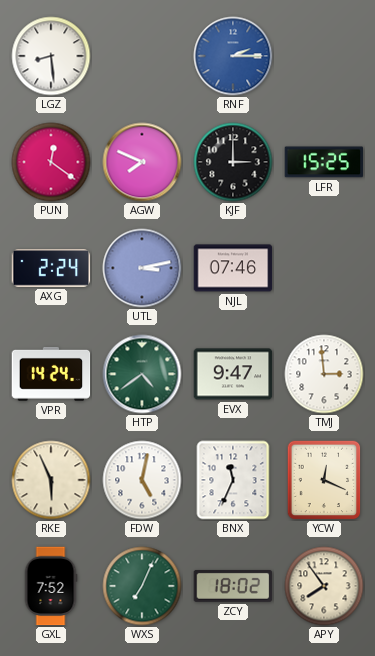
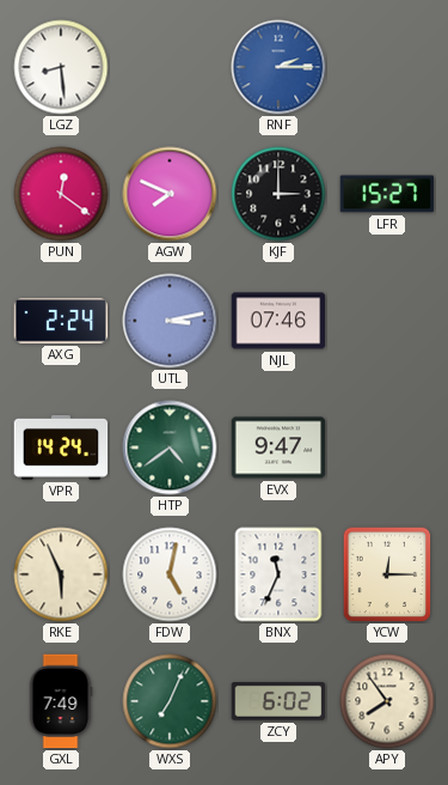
LFR: 15:25 -> 15:27 (387, 194)
TMJ: 2:59 -> none (324, 374)
YCW: 12:19 -> 12:15 (387, 574)
GXL: 7:52 -> 7:49 (61, 701)
ZCY: 18:02 -> 6:02 (278, 701)
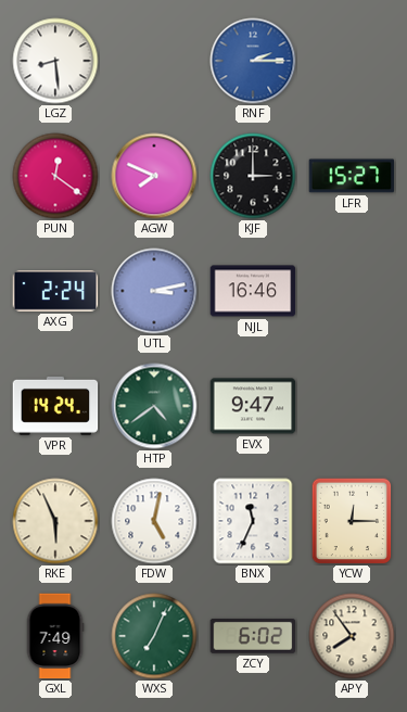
NJL: 07:46 -> 16:46 (253, 291)
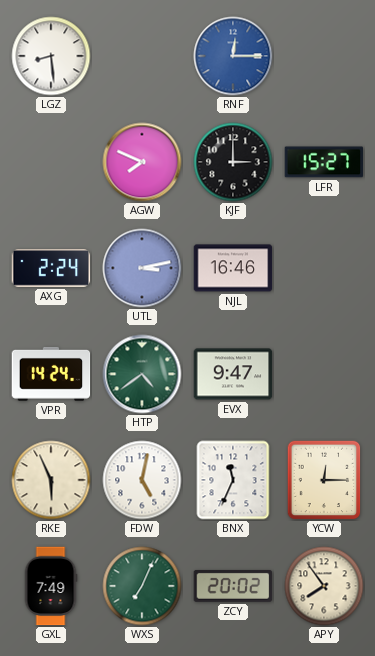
RNF: 2:15 -> 12:15 (233, 56)
PUN: 12:21 -> none (55, 176)
ZCY: 6:02 -> 20:02 (233, 586)
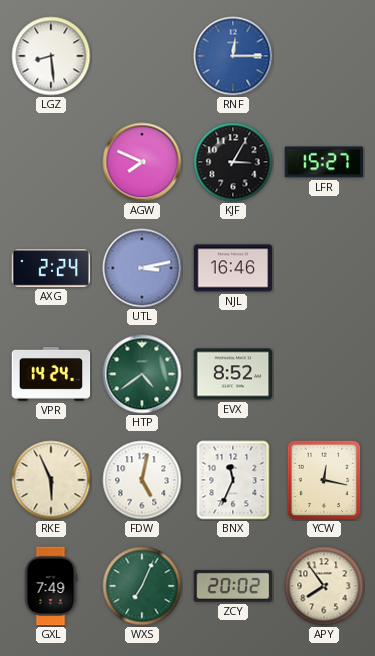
KJF: 3:00 -> 3:05 (233, 162)
EVX: 9:47 -> 8:52 (233, 374)
YCW: 12:15 -> 12:17 (324, 480)
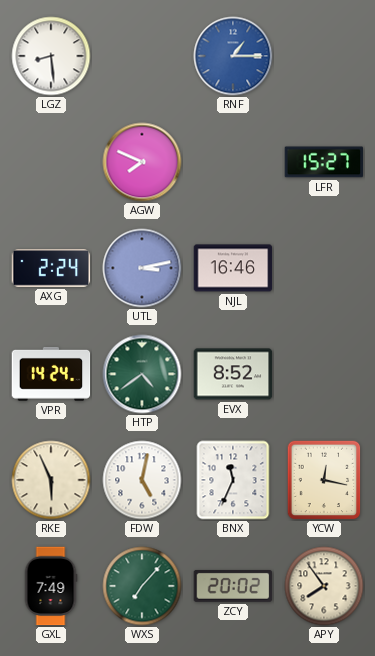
RNF: 12:15 -> 1:15 (233, 56)
KJF: 3:05 -> none (233, 162)
WXS: 7:04 -> 7:07 (142, 586)
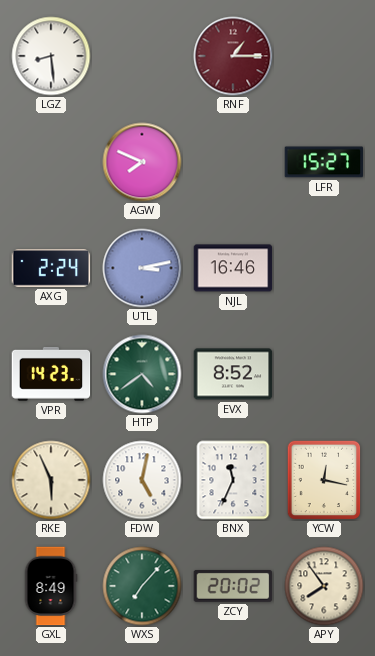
RNF dial: blue -> burgundy (233, 56)
VPR: 14:24 -> 14:23 (51, 374)
GXL: 7:49 -> 8:49 (51, 586)
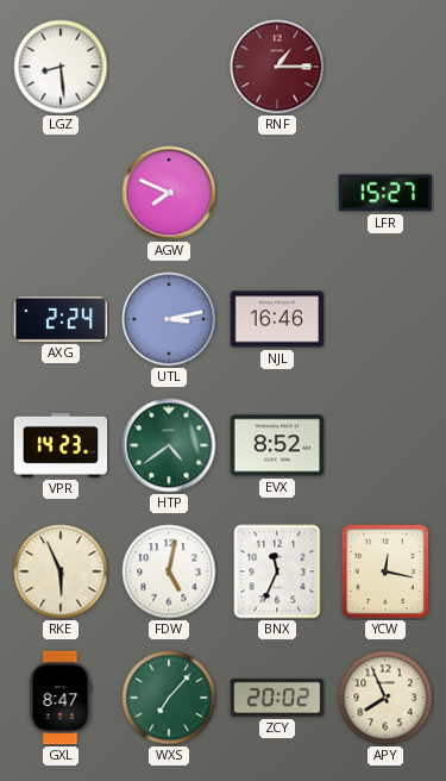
GXL: 8:49 -> 8:47 (61, 698)
APY: 7:54 -> 7:56 (385, 698)
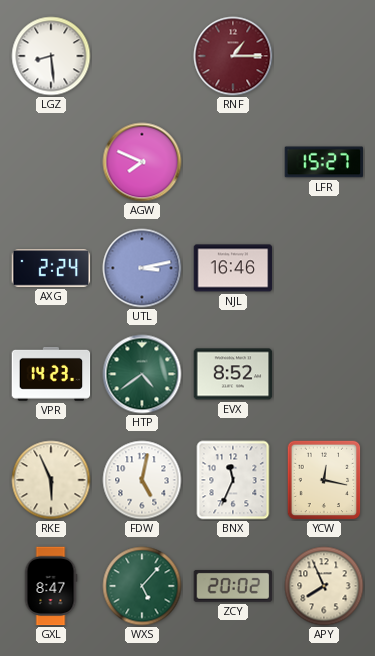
WXS: 7:07 -> 5:07 (142, 586)
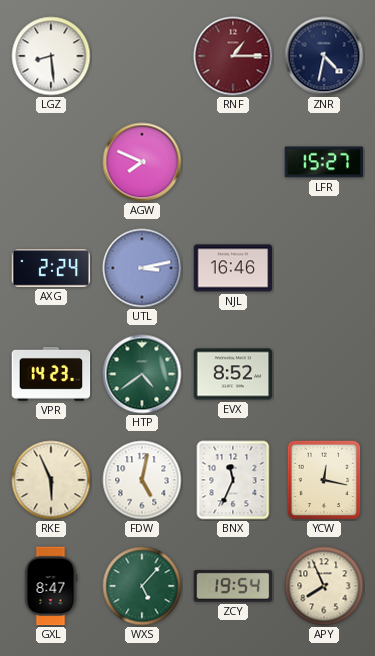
ZNR: none -> 4:32 (324, 56)
ZCY: 20:02 -> 19:54 (233, 586)
